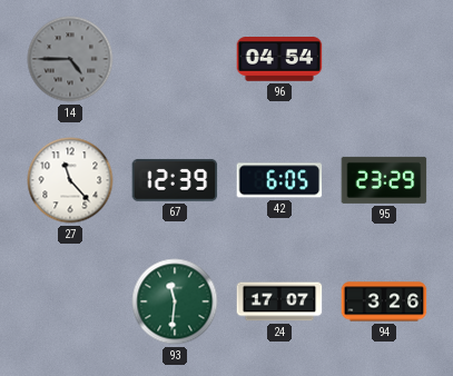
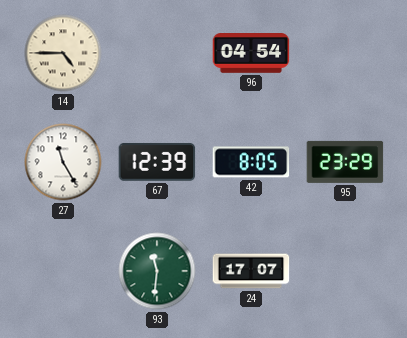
14 dial: grey -> cream (63, 53)
27: 11:23 -> 11:25 (63, 162)
42: 6:05 -> 8:05 (251, 162)
94: 3:26 -> none (384, 301)
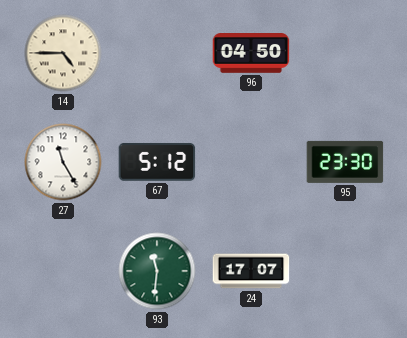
96: 04:54 -> 04:50 (251, 54)
67: 12:39 -> 5:12 (157, 162)
42: 8:05 -> none (251, 162)
95: 23:29 -> 23:30 (345, 162)
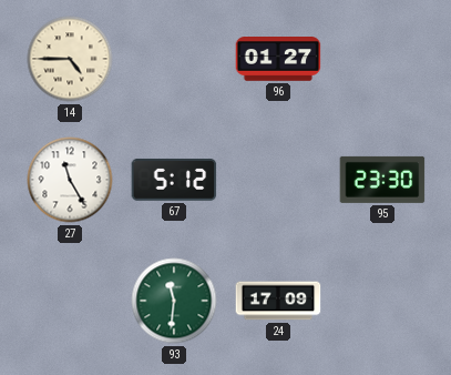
96: 04:50 -> 01:27 (278, 60)
24: 17:07 -> 17:09 (278, 301)
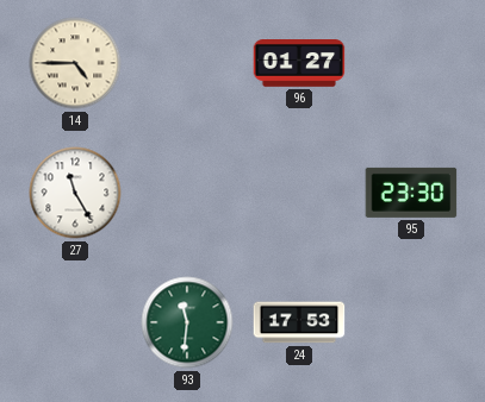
67: 5:12 -> none (174, 180)
24: 17:09 -> 17:53 (299, 322)
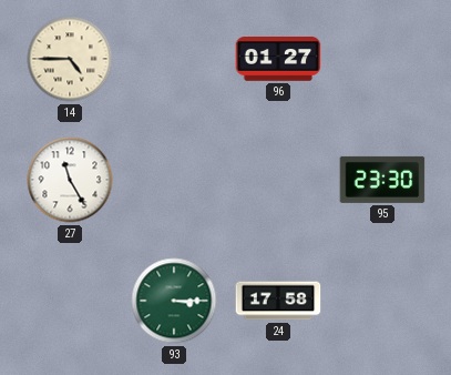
93: 11:31 -> 3:15 (174, 301)
24: 17:53 -> 17:58 (278, 301)
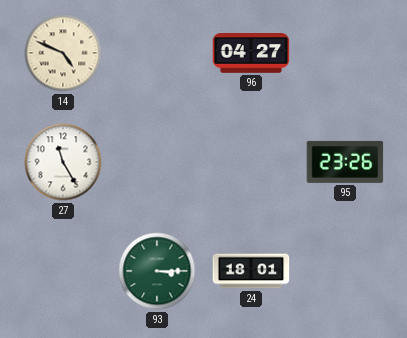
14: 4:45 -> 4:49 (63, 53)
96: 01:27 -> 04:27 (251, 54)
95: 23:30 -> 23:26 (345, 162)
24: 17:58 -> 18:01 (251, 271)
